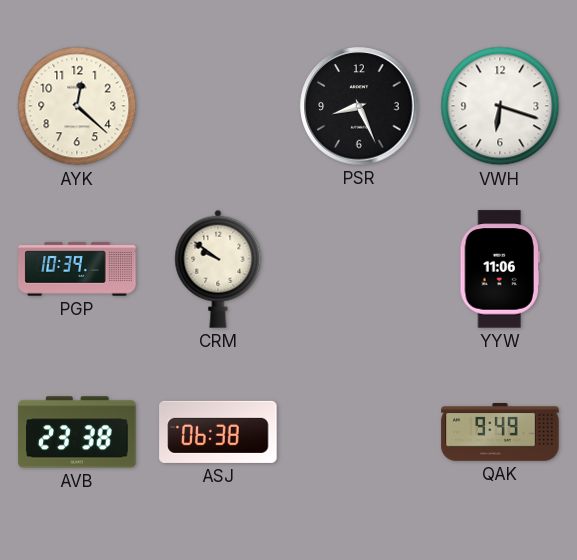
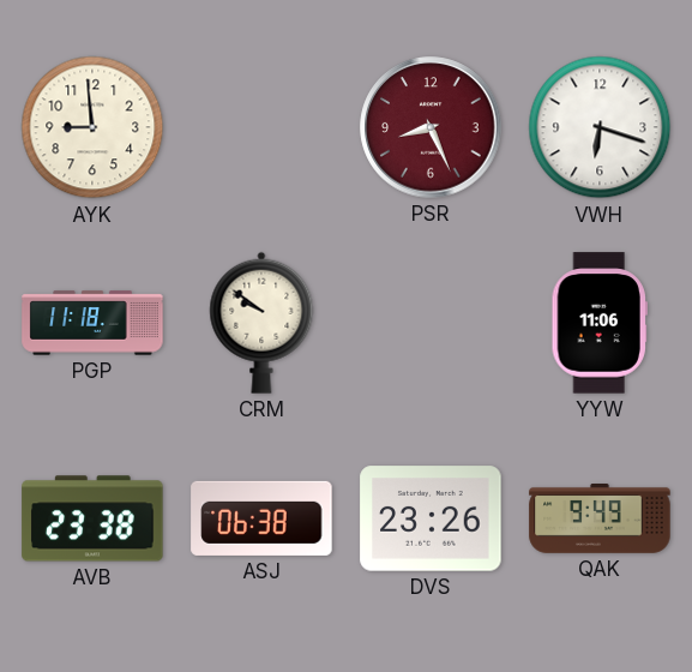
AYK: 12:22 -> 8:59 (92, 127)
PSR dial: black -> burgundy (431, 127)
PGP: 10:39 -> 11:18 (92, 323)
DVS: none -> 23:26 (431, 518)
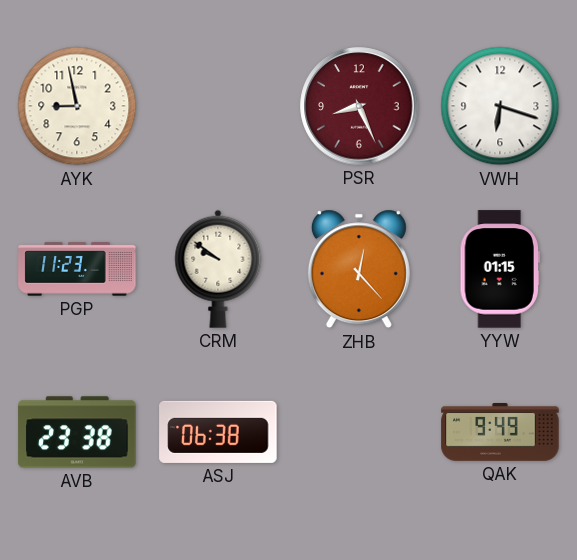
AYK: 8:59 -> 8:58 (77, 106)
PGP: 11:18 -> 11:23 (77, 269)
ZHB: none -> 12:23 (359, 269)
YYW: 11:06 -> 01:15 (499, 269)
DVS: 23:26 -> none (431, 518)
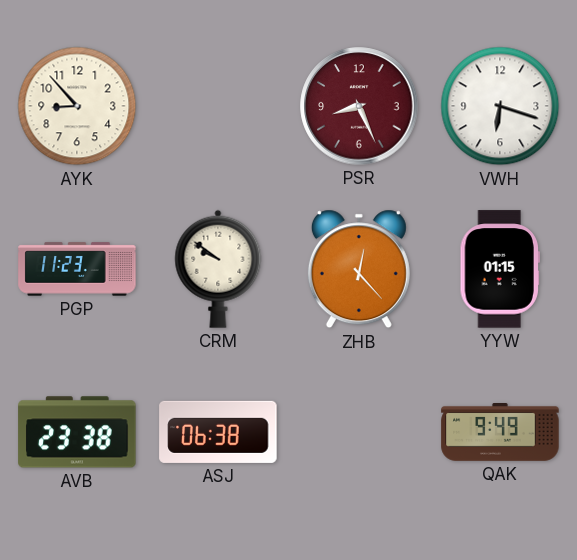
AYK: 8:58 -> 8:53 (77, 106)
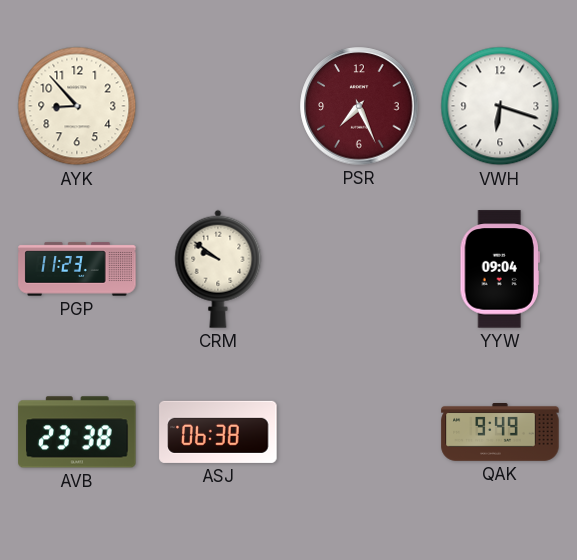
PSR: 8:26 -> 7:26 (359, 106)
ZHB: 12:23 -> none (359, 269)
YYW: 01:15 -> 09:04 (499, 269)
